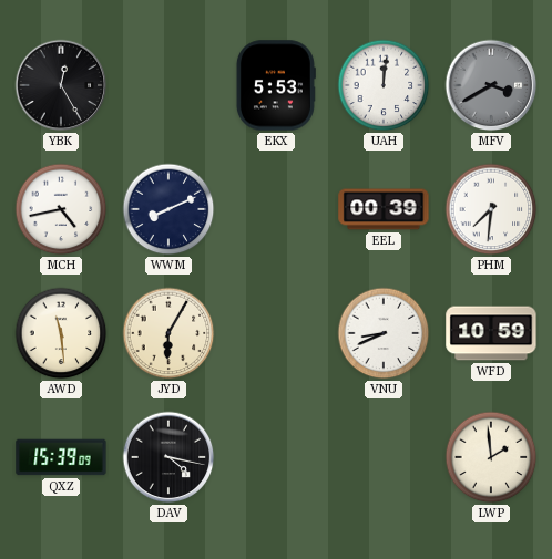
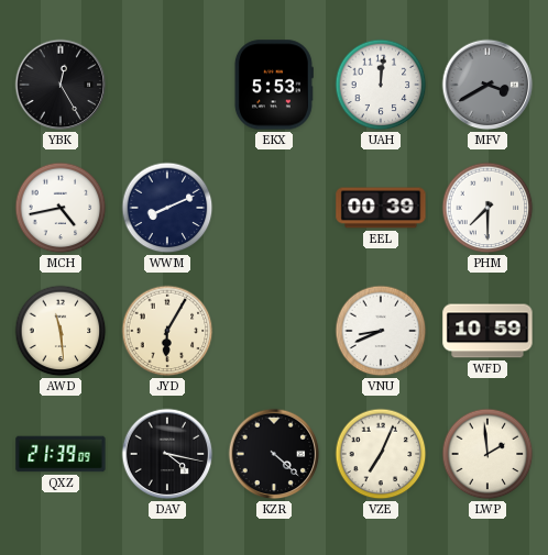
PHM: 7:31 -> 7:30 (487, 208)
QXZ: 15:39 -> 21:39 (61, 454)
KZR: none -> 4:22 (274, 454)
VZE: none -> 7:04 (381, 454)
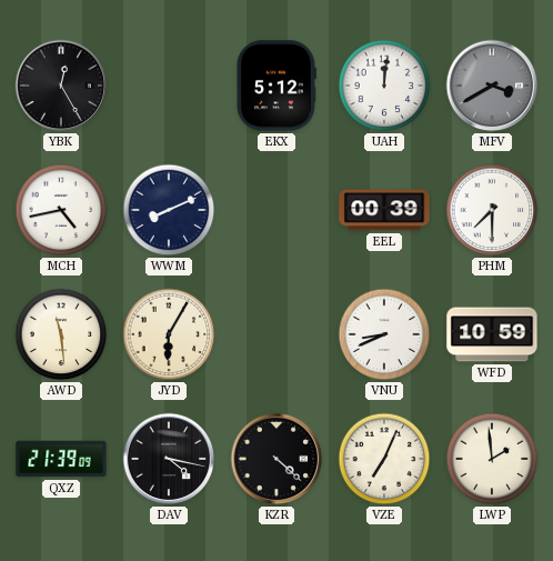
EKX: 5:53 -> 5:12 (275, 86)
